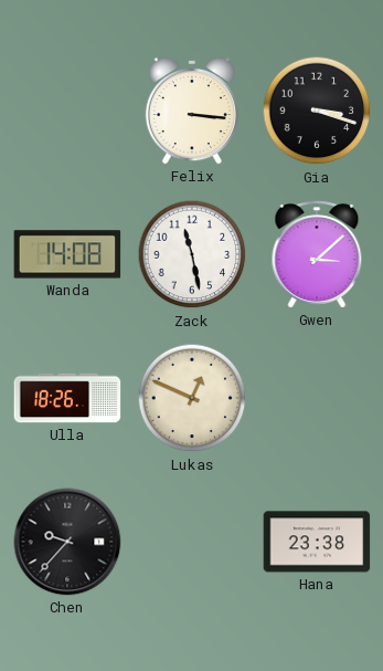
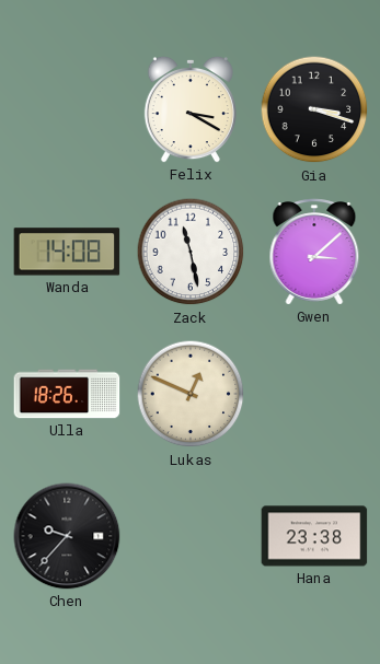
Felix: 3:16 -> 3:20 (191, 109)
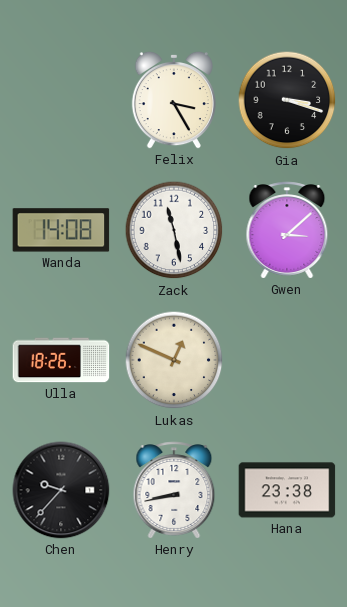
Felix: 3:20 -> 3:25 (174, 100)
Henry: none -> 8:43 (174, 490)
